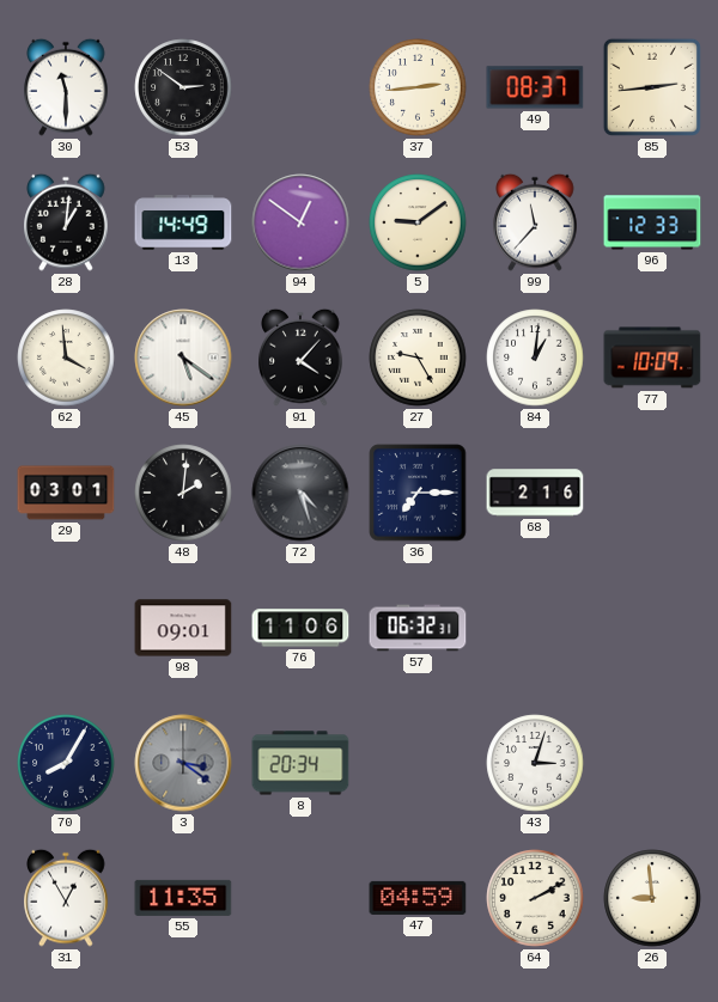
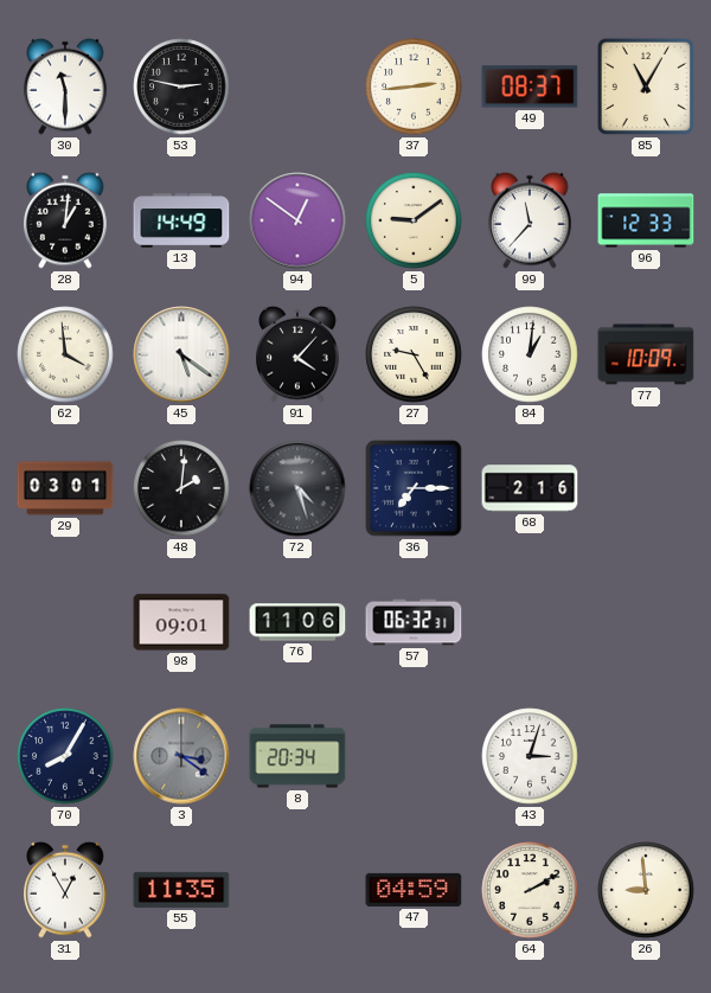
53: 2:51 -> 2:47 (181, 87)
85: 2:44 -> 11:05 (646, 87)
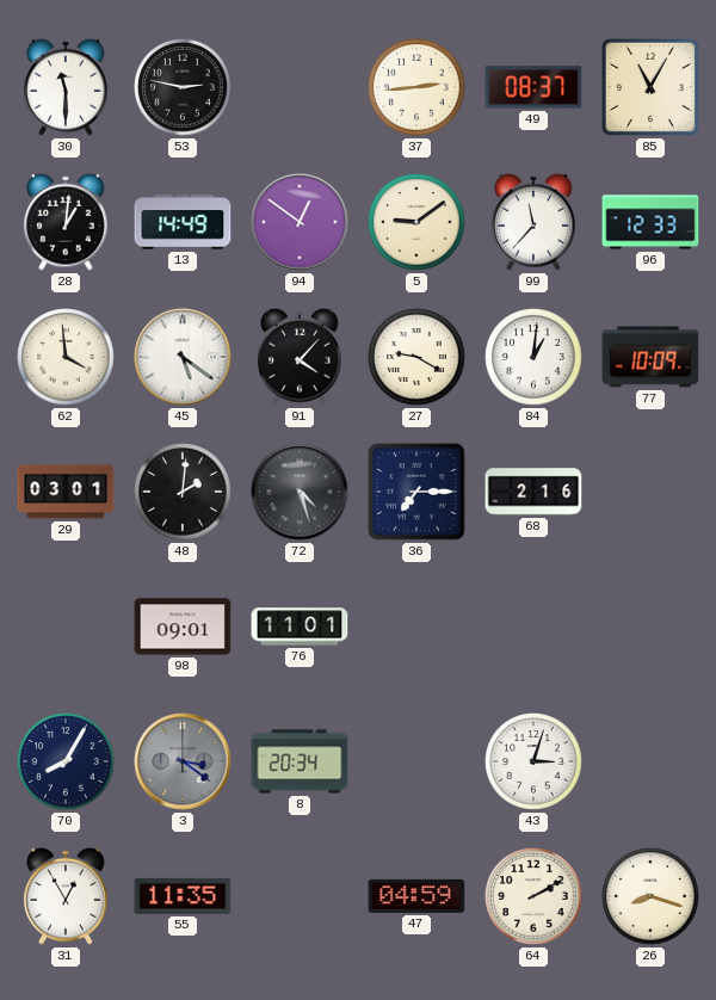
27: 9:25 -> 9:20 (416, 357)
76: 11:06 -> 11:01 (300, 626)
57: 06:32 -> none (414, 622)
26: 8:59 -> 8:18 (650, 896)
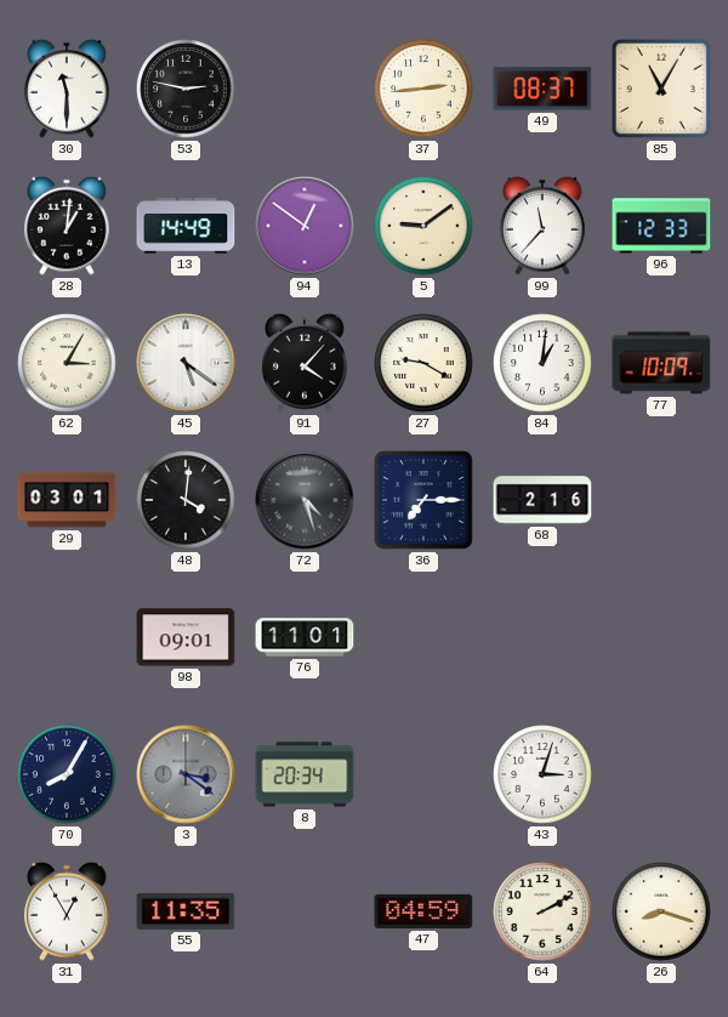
62: 3:59 -> 3:05 (67, 363)
48: 2:01 -> 4:01 (186, 500)
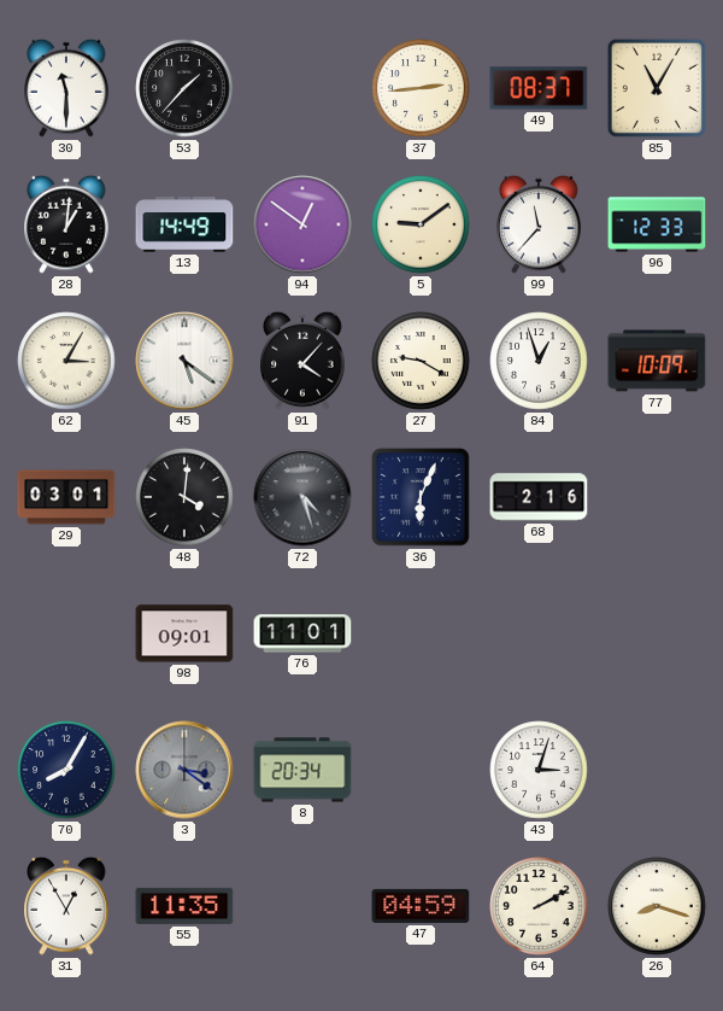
53: 2:47 -> 1:37 (184, 88)
84: 1:01 -> 12:57 (539, 361)
36: 7:15 -> 6:04 (421, 497)
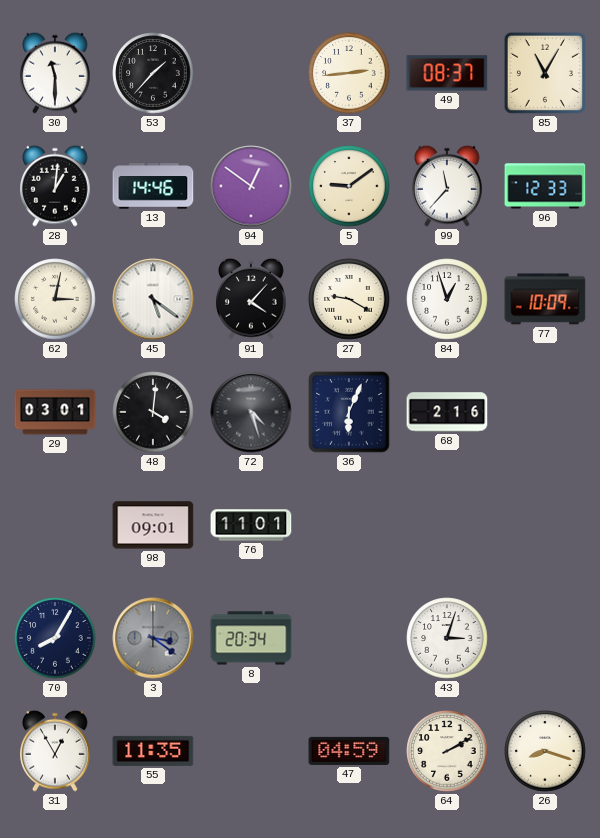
13: 14:49 -> 14:46 (153, 186)
62: 3:05 -> 3:02 (55, 299)
